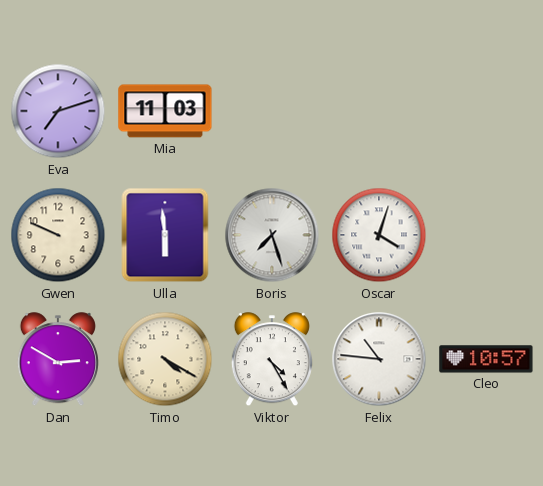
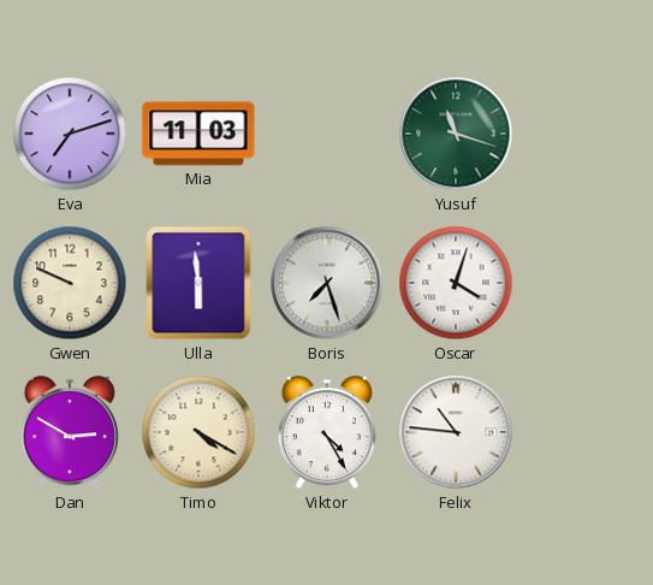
Yusuf: none -> 11:18 (456, 134)
Cleo: 10:57 -> none (486, 359)
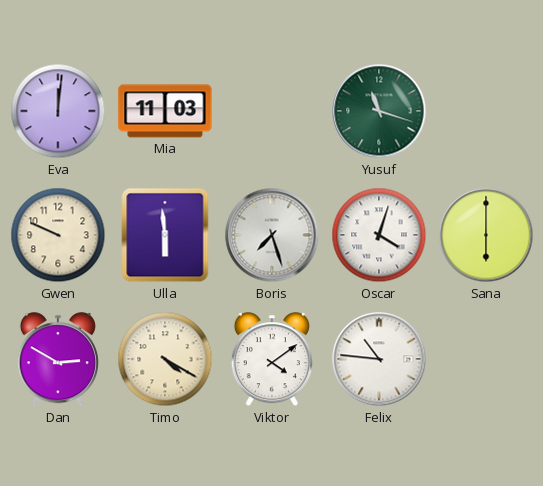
Eva: 7:12 -> 12:01 (58, 111)
Sana: none -> 6:00 (486, 235)
Viktor: 4:25 -> 4:09 (272, 360)
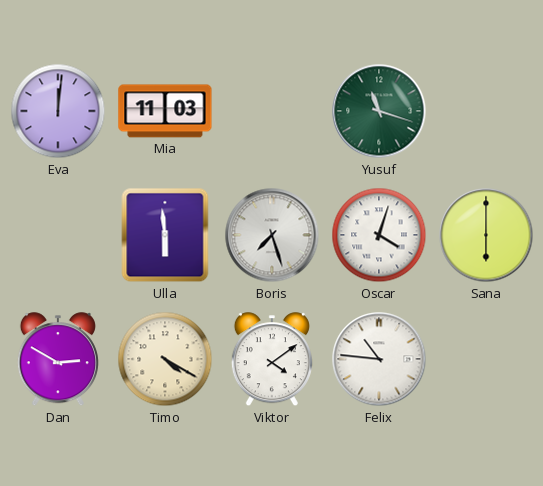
Gwen: 9:49 -> none (58, 235)
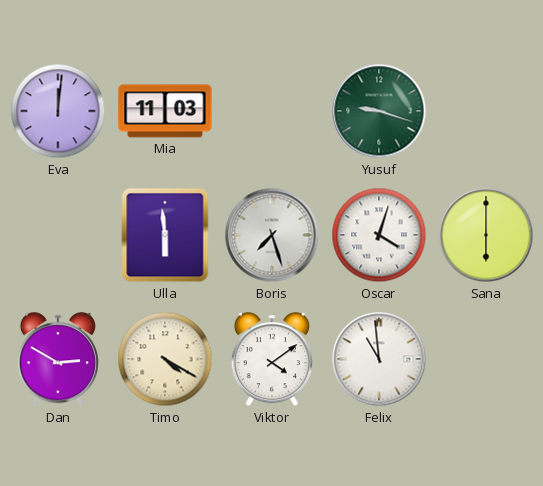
Yusuf: 11:18 -> 9:18 (379, 111)
Felix: 10:46 -> 10:59 (379, 359)
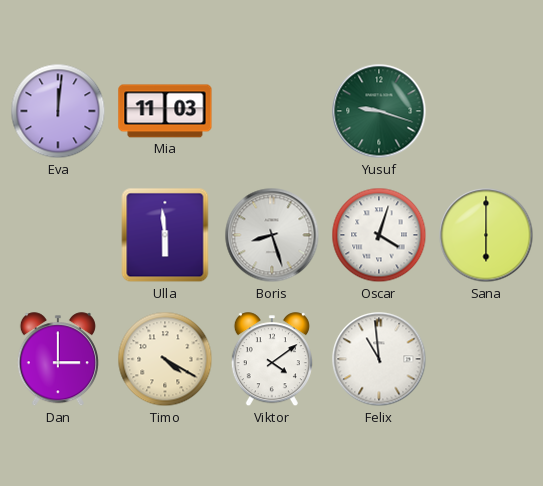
Boris: 7:27 -> 8:27 (272, 235)
Dan: 2:50 -> 3:00 (58, 360)
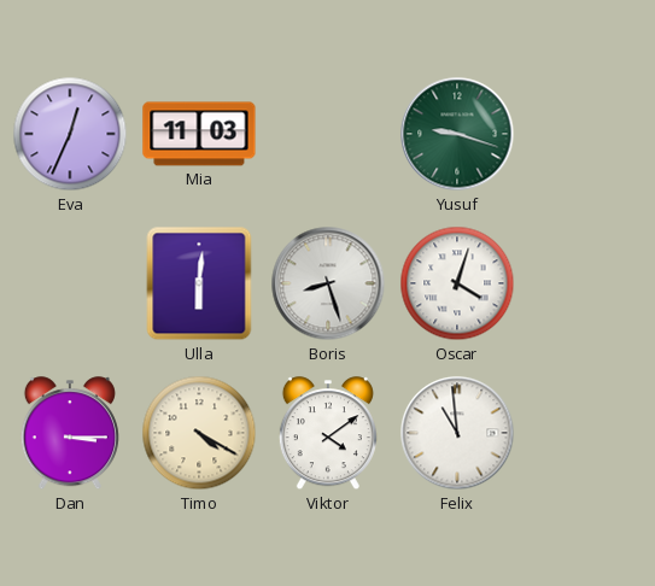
Eva: 12:01 -> 12:34 (70, 134)
Ulla: 5:59 -> 6:01 (199, 283)
Sana: 6:00 -> none (486, 235)
Dan: 3:00 -> 3:15 (70, 434)
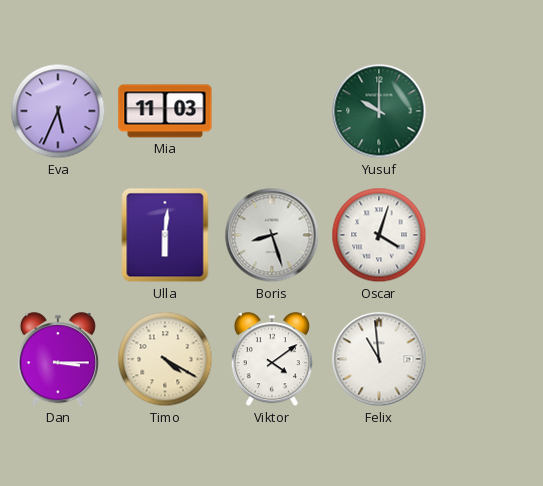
Eva: 12:34 -> 5:34 (58, 111)
Yusuf: 9:18 -> 10:00 (379, 111)
